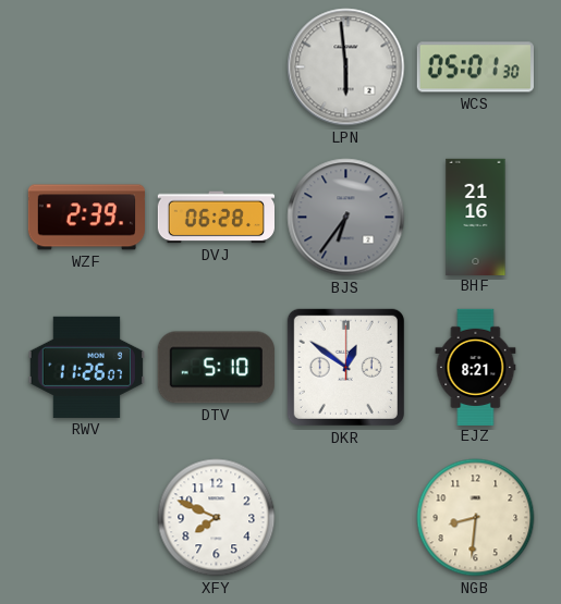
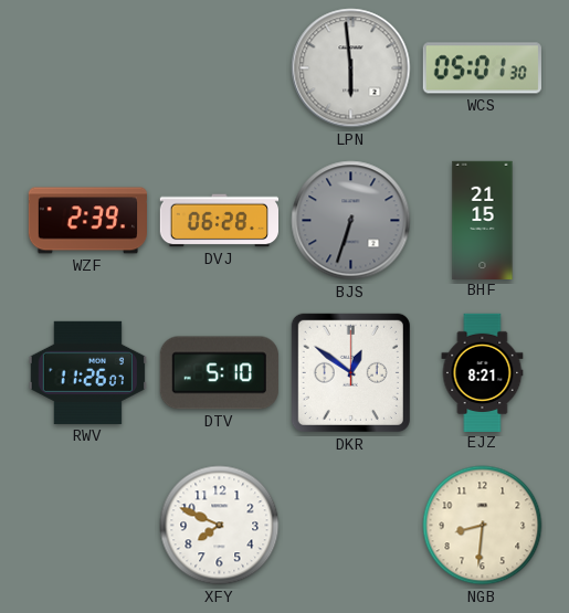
BJS: 6:36 -> 6:33 (351, 221)
BHF: 21:16 -> 21:15 (483, 220)
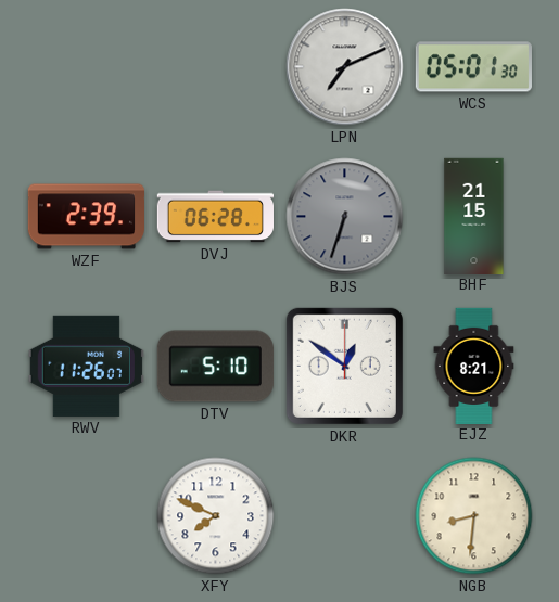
LPN: 5:59 -> 7:11 (345, 67)
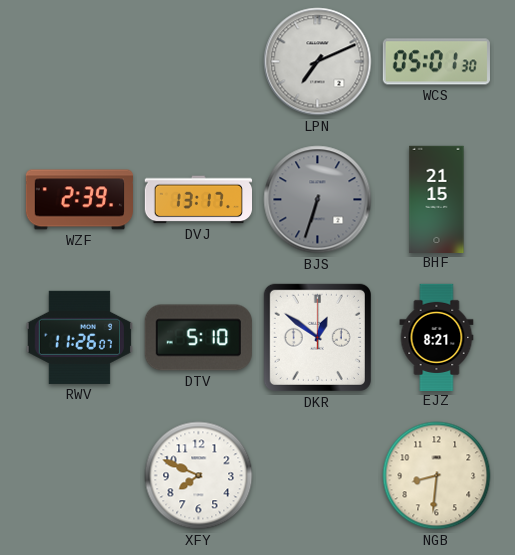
DVJ: 06:28 -> 13:17 (198, 200)
